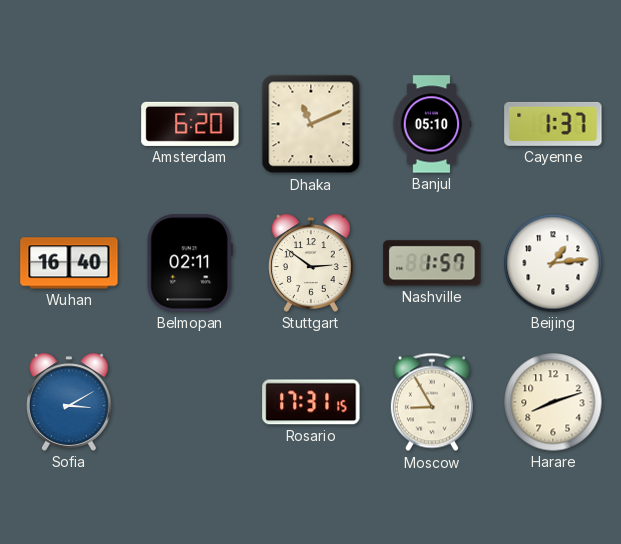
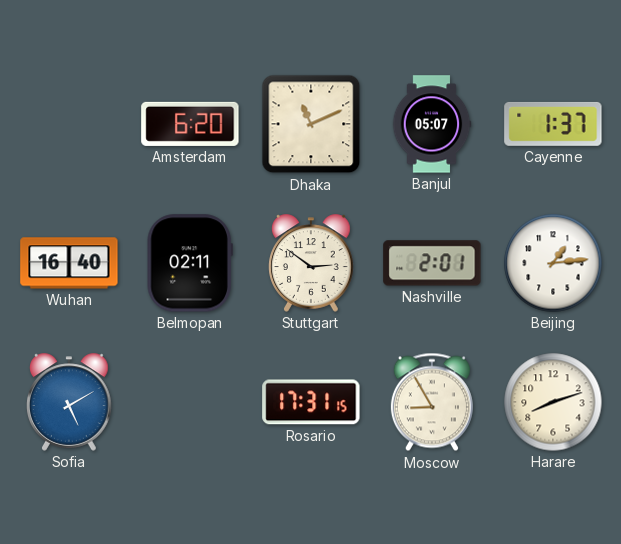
Banjul: 05:10 -> 05:07 (432, 124)
Nashville: 1:57 -> 2:01 (432, 263)
Sofia: 3:10 -> 5:10 (69, 402)
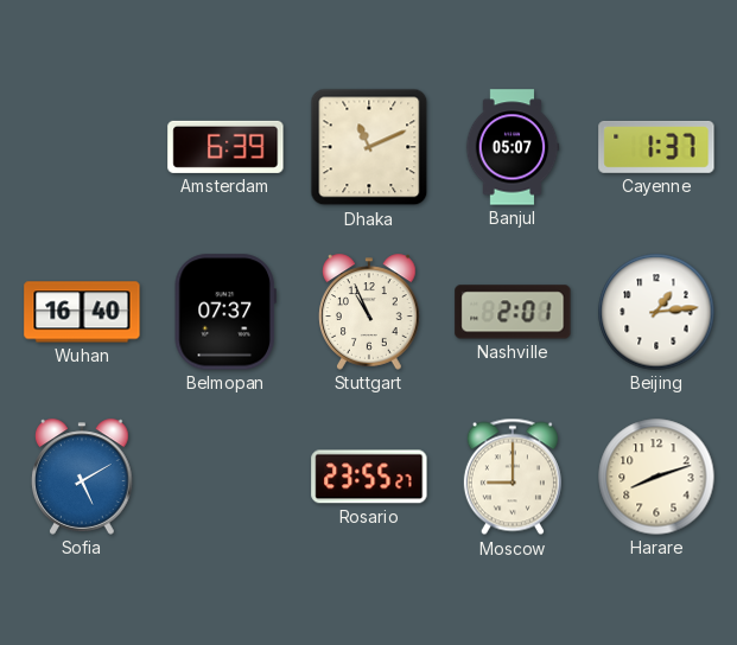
Amsterdam: 6:20 -> 6:39 (225, 147)
Belmopan: 02:11 -> 07:37 (225, 312)
Stuttgart: 2:51 -> 10:56 (369, 312)
Rosario: 17:31 -> 23:55 (369, 477)
Moscow: 8:55 -> 9:00 (513, 477)
